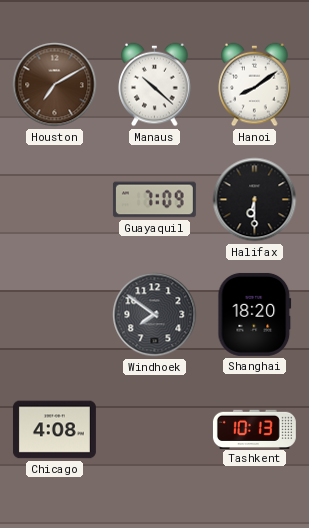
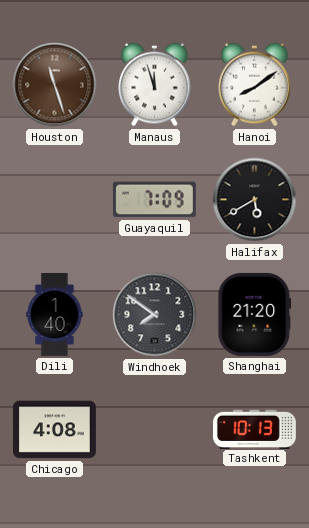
Houston: 7:10 -> 11:27 (55, 85)
Manaus: 10:22 -> 11:57 (155, 85)
Halifax: 6:30 -> 5:40 (255, 200)
Dili: none -> 1:40 (55, 314)
Shanghai: 18:20 -> 21:20 (255, 314)
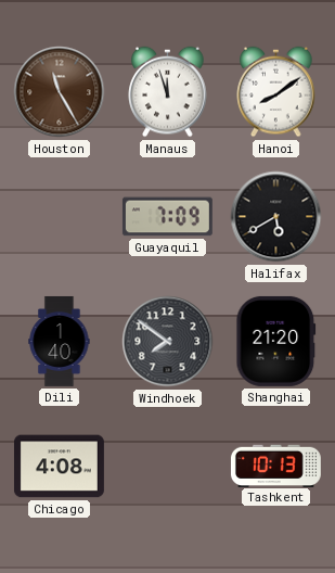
Houston: 11:27 -> 11:25 (60, 92)
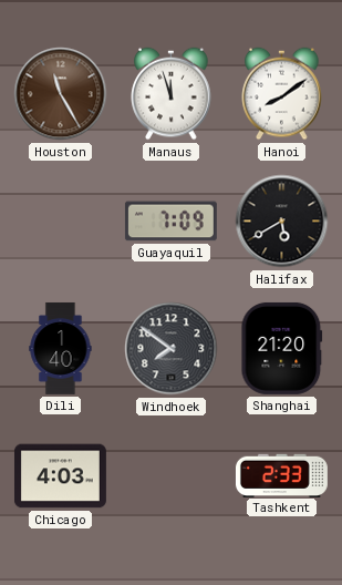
Chicago: 4:08 -> 4:03 (60, 476)
Tashkent: 10:13 -> 2:33 (281, 475)
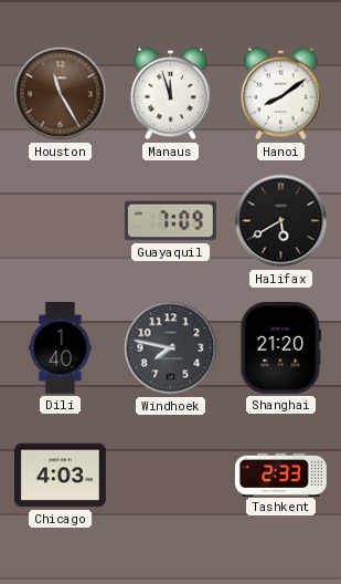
Windhoek: 7:51 -> 7:47 (171, 348)
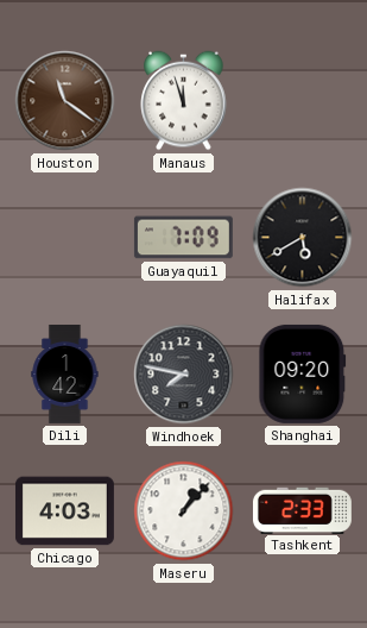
Houston: 11:25 -> 11:21 (65, 101)
Hanoi: 8:09 -> none (281, 94)
Dili: 1:40 -> 1:42 (65, 373)
Shanghai: 21:20 -> 09:20 (303, 373)
Maseru: none -> 1:07 (184, 511)
